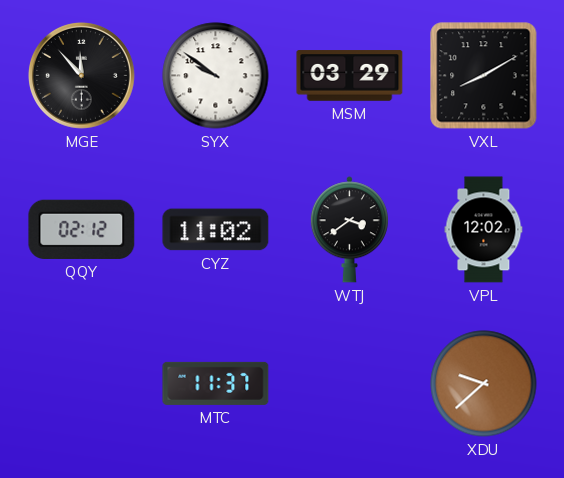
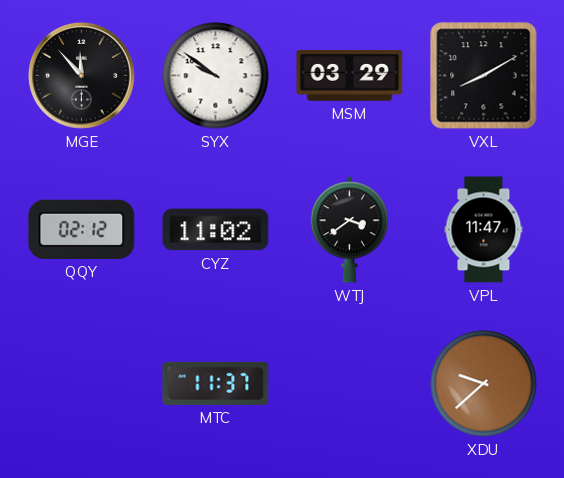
VPL: 12:02 -> 11:47 (484, 230)
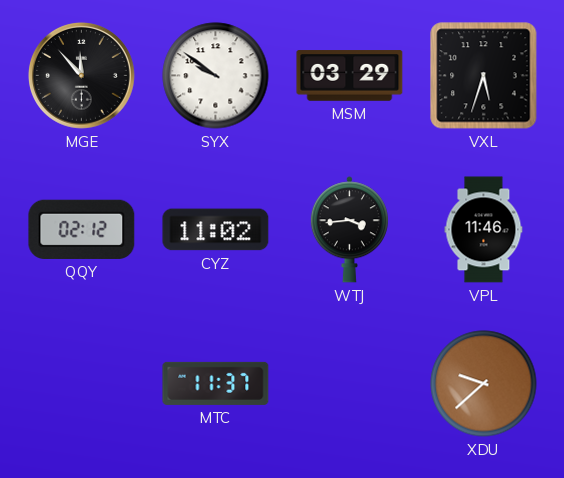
VXL: 8:10 -> 5:33 (484, 76)
WTJ: 3:39 -> 3:44 (349, 230)
VPL: 11:47 -> 11:46 (484, 230)
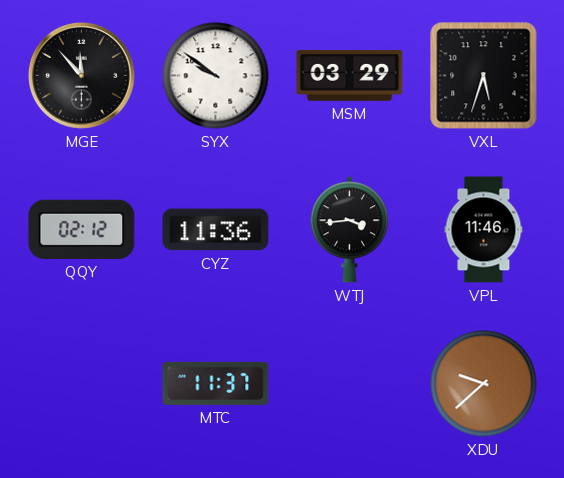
CYZ: 11:02 -> 11:36 (216, 230)
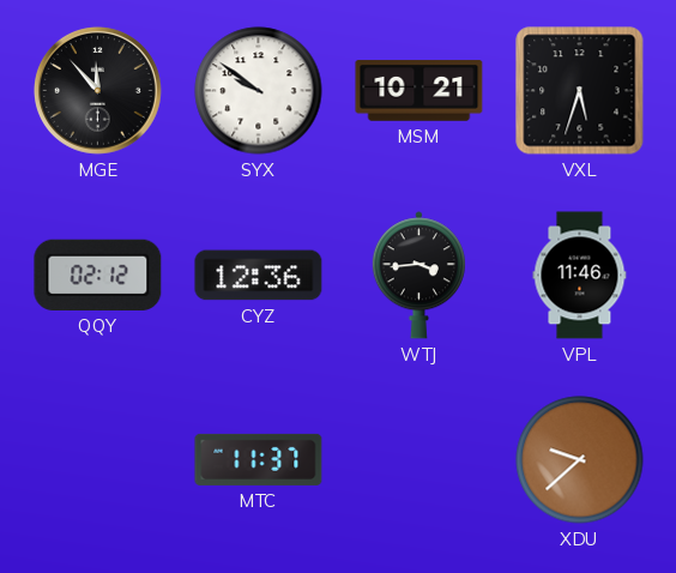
MSM: 03:29 -> 10:21 (420, 91)
CYZ: 11:36 -> 12:36 (259, 276)
